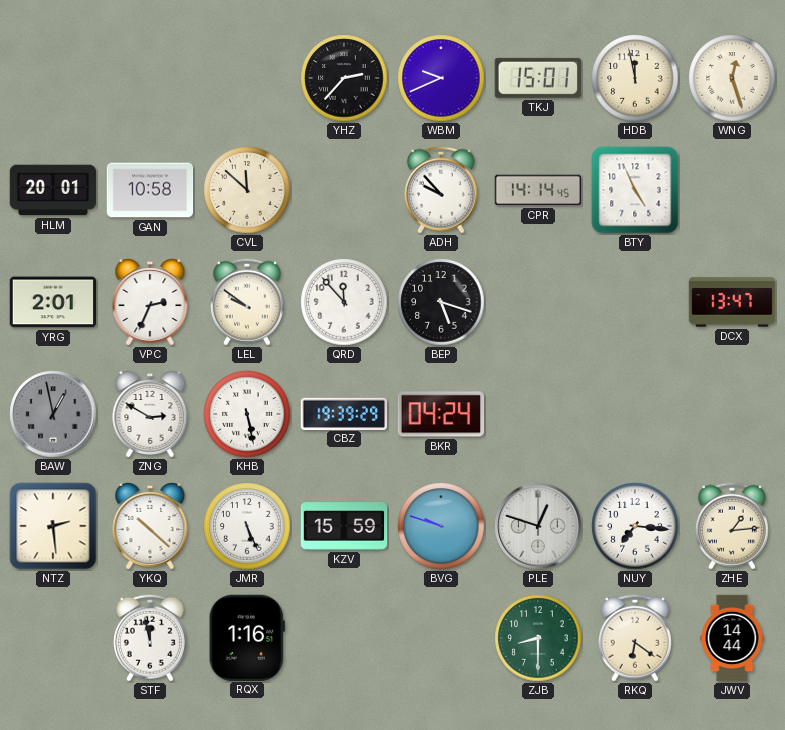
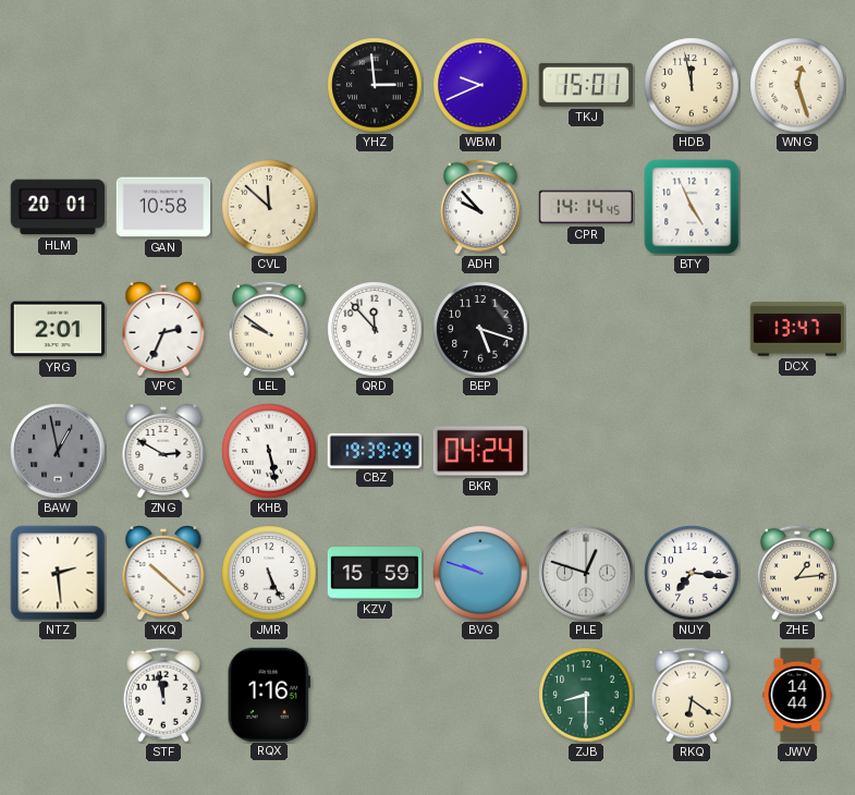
YHZ: 2:37 -> 2:59 (375, 85)
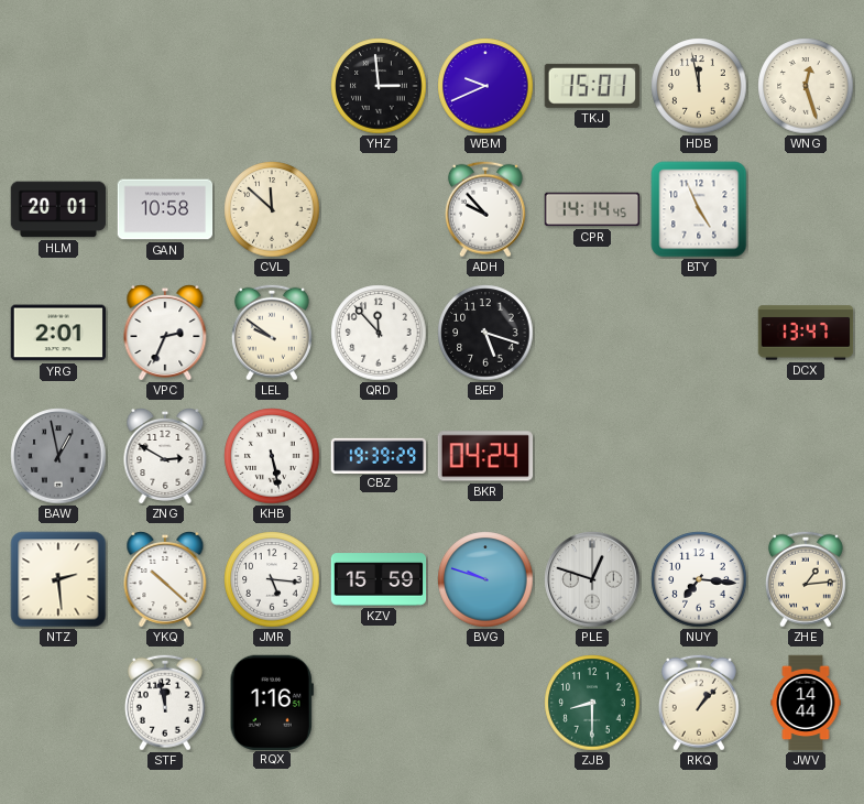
JMR: 5:26 -> 5:16 (272, 579)
RKQ: 6:21 -> 1:07 (699, 703)
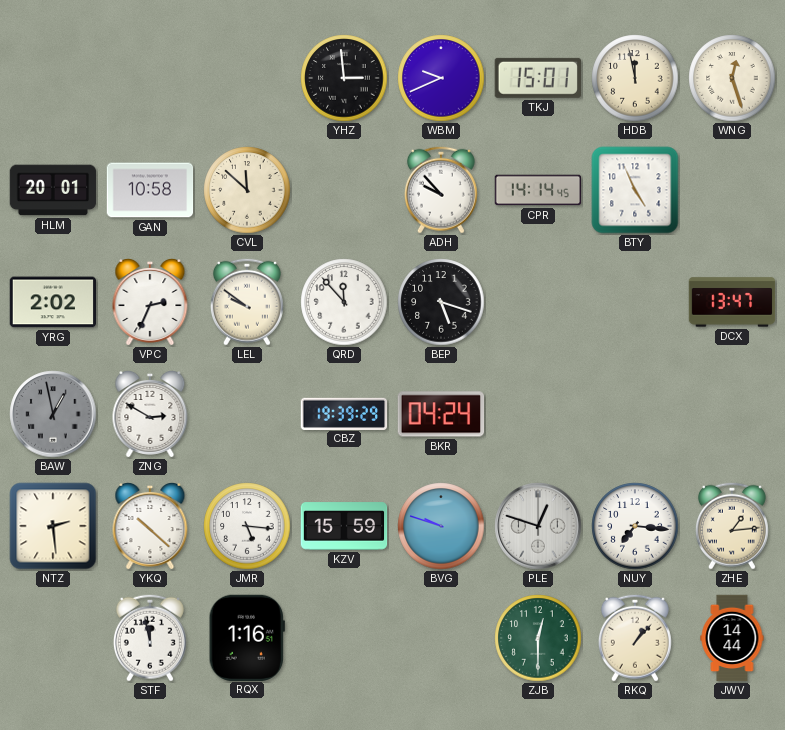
YRG: 2:01 -> 2:02 (53, 302)
KHB: 5:28 -> none (272, 456)
ZJB: 8:30 -> 12:30 (538, 638)
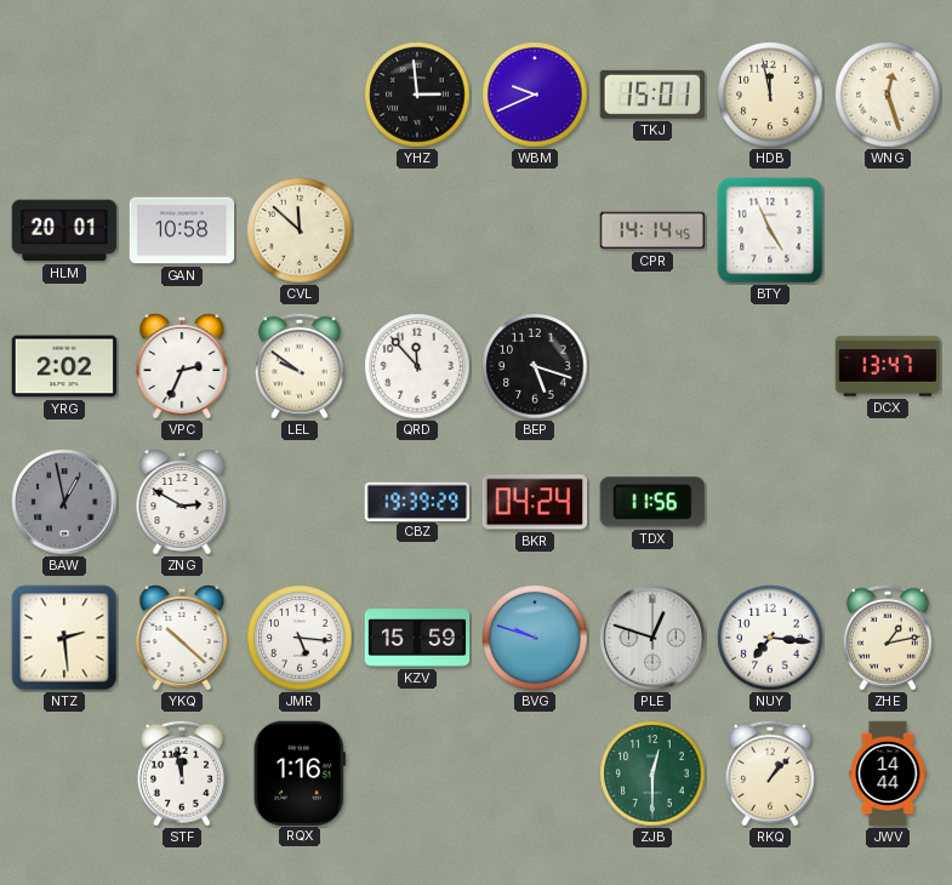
ADH: 9:53 -> none (441, 190)
TDX: none -> 11:56 (652, 502)
ZHE: 1:14 -> 1:13 (888, 638)
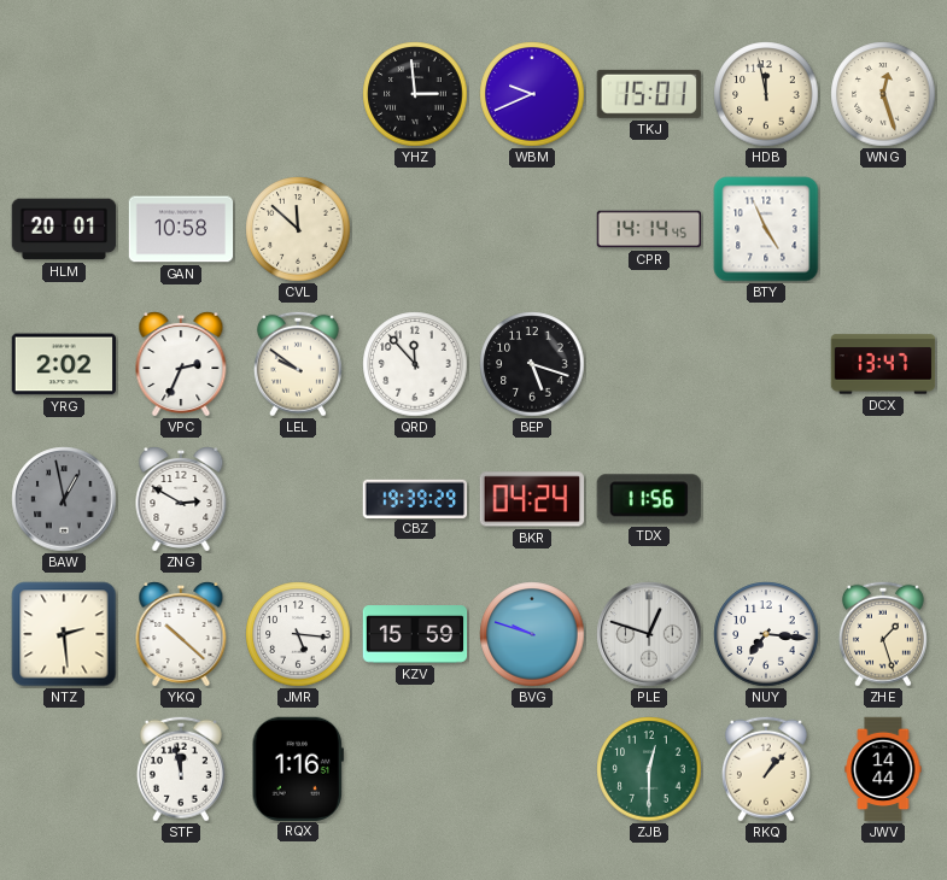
ZHE: 1:13 -> 1:27 (883, 634)
